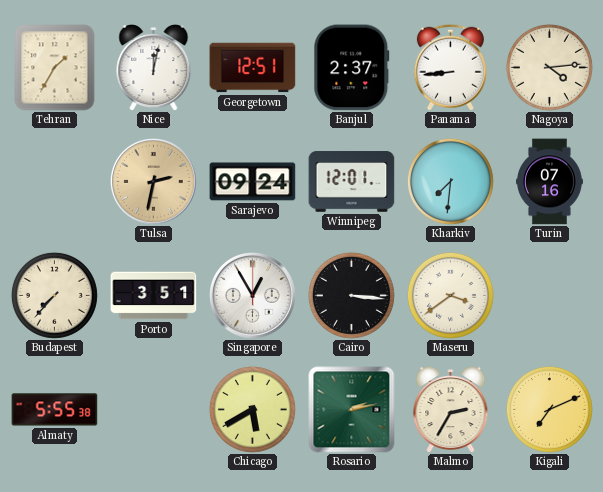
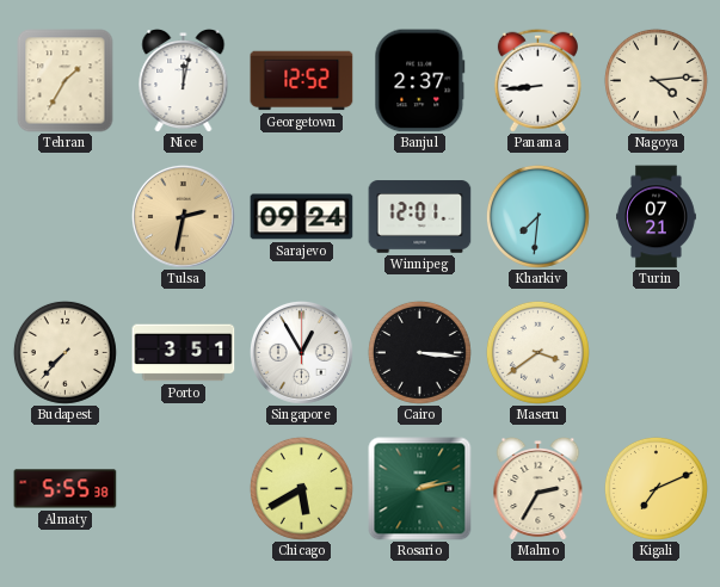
Georgetown: 12:51 -> 12:52 (302, 81)
Turin: 07:16 -> 07:21 (657, 217)
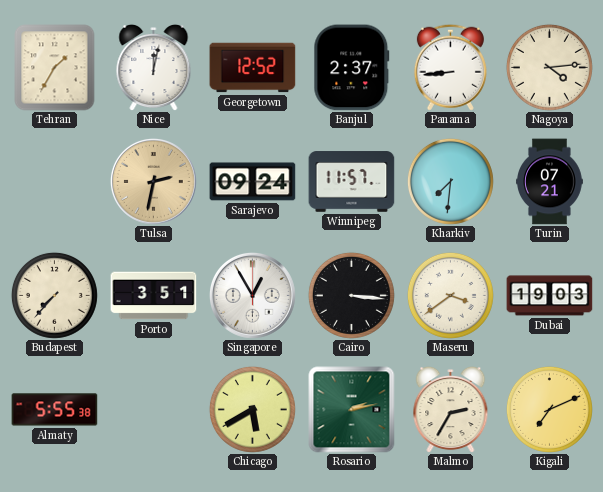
Winnipeg: 12:01 -> 11:57 (352, 182)
Dubai: none -> 19:03 (550, 296)
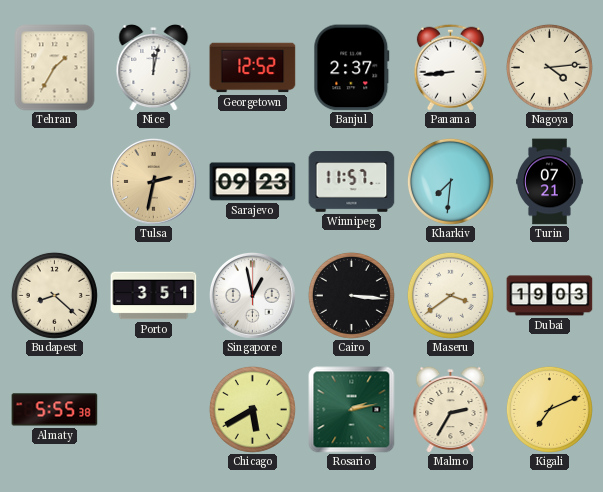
Sarajevo: 09:24 -> 09:23 (253, 182)
Budapest: 7:37 -> 8:22 (54, 295)
Singapore: 12:55 -> 12:58 (252, 295)
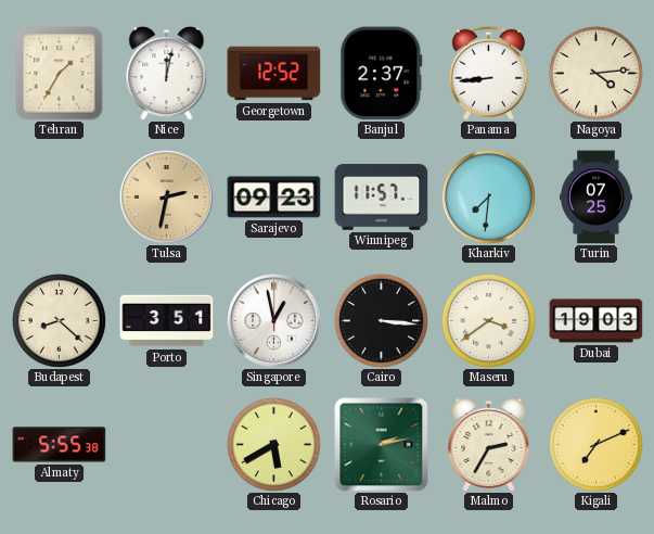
Turin: 07:21 -> 07:25 (597, 198)
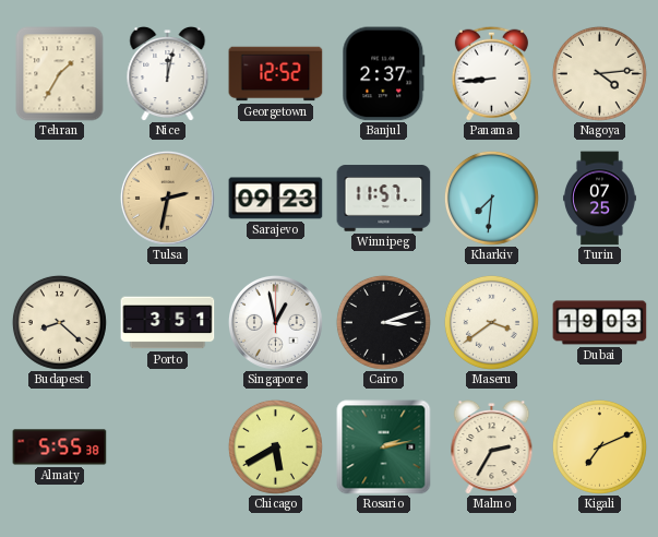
Cairo: 3:16 -> 3:12 (383, 322)
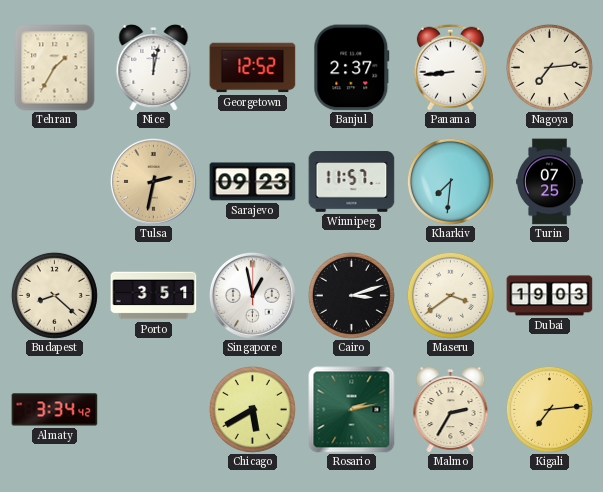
Nagoya: 4:14 -> 7:14 (549, 67)
Almaty: 5:55 -> 3:34 (55, 410)
Kigali: 7:11 -> 7:14 (549, 409)
